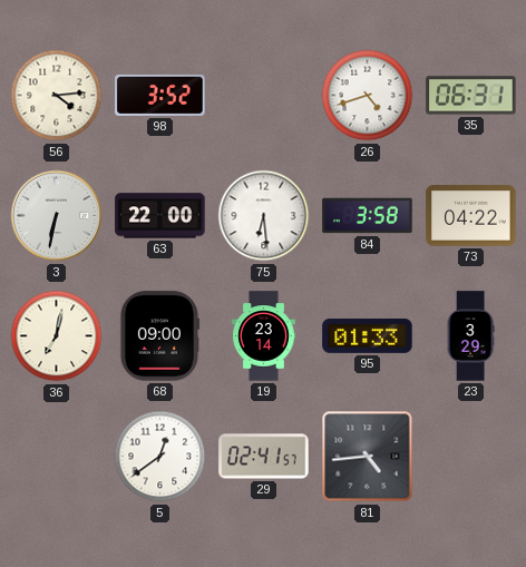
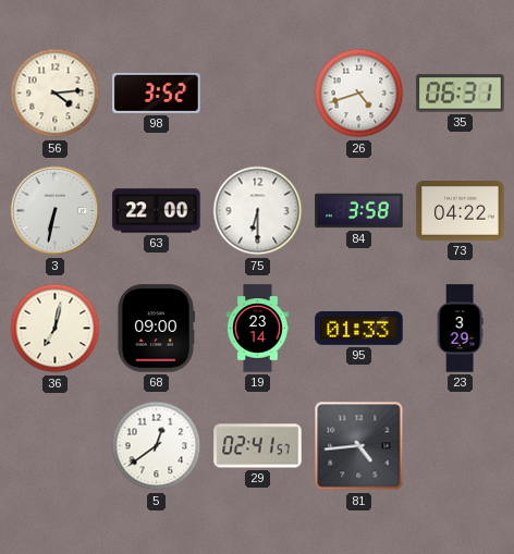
75: 6:29 -> 6:30 (258, 211)
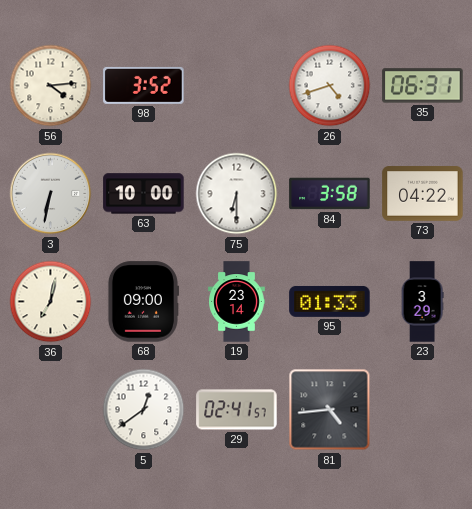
63: 22:00 -> 10:00 (144, 194)
